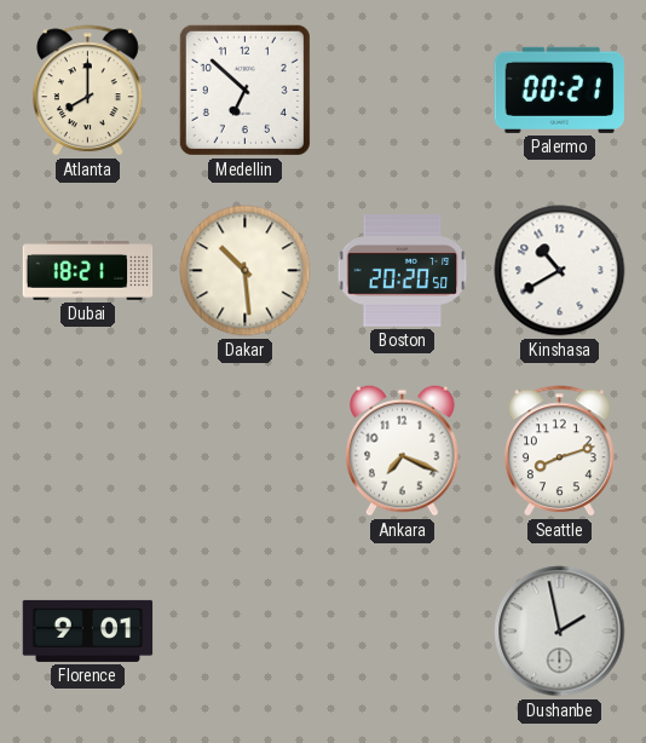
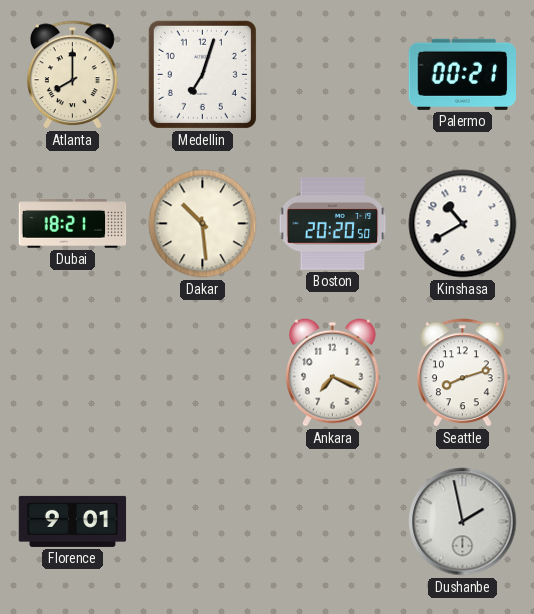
Medellin: 6:52 -> 7:03 (202, 74)
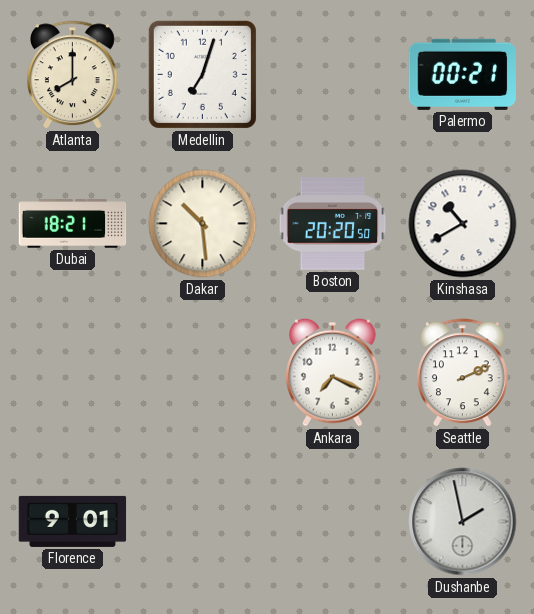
Seattle: 8:12 -> 2:11 (462, 373)
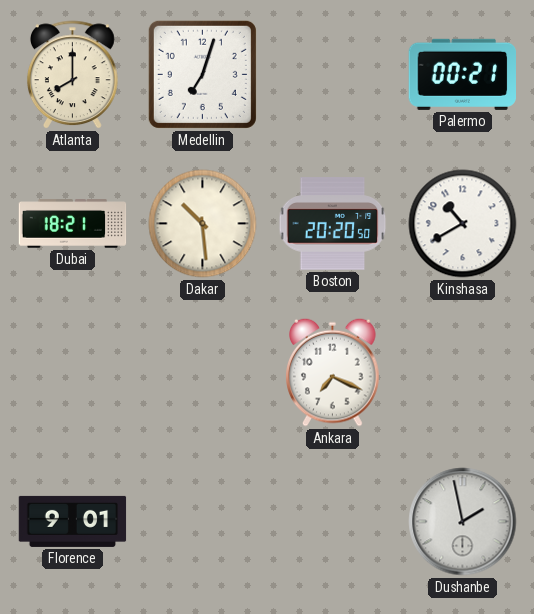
Seattle: 2:11 -> none (462, 373)
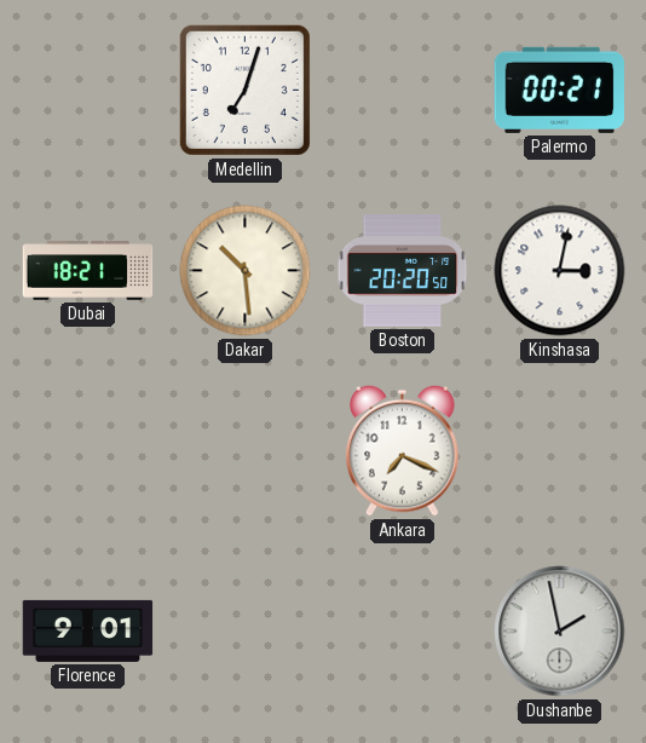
Atlanta: 8:00 -> none (72, 75)
Kinshasa: 10:40 -> 3:02 (560, 271)
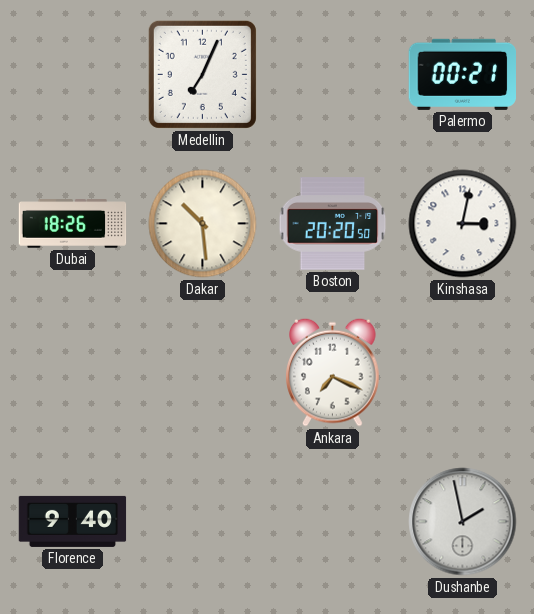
Medellin: 7:03 -> 7:04 (202, 74)
Dubai: 18:21 -> 18:26 (73, 224)
Florence: 9:01 -> 9:40 (73, 521)
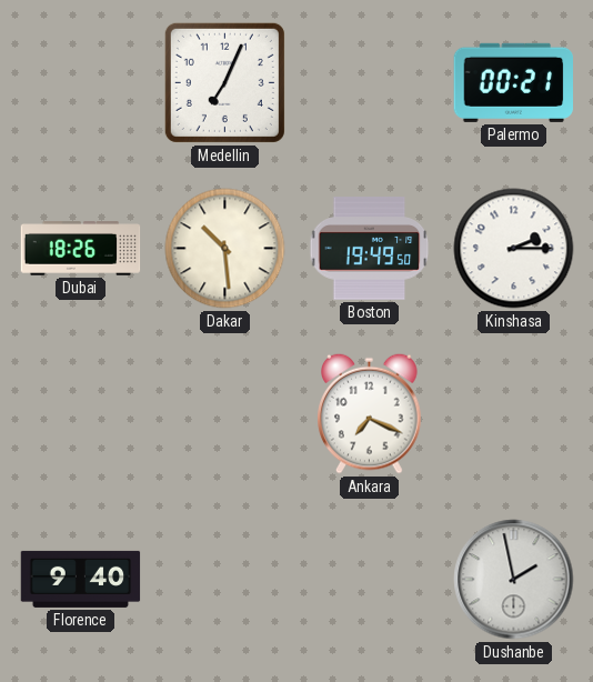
Boston: 20:20 -> 19:49 (370, 249)
Kinshasa: 3:02 -> 2:15 (514, 249)
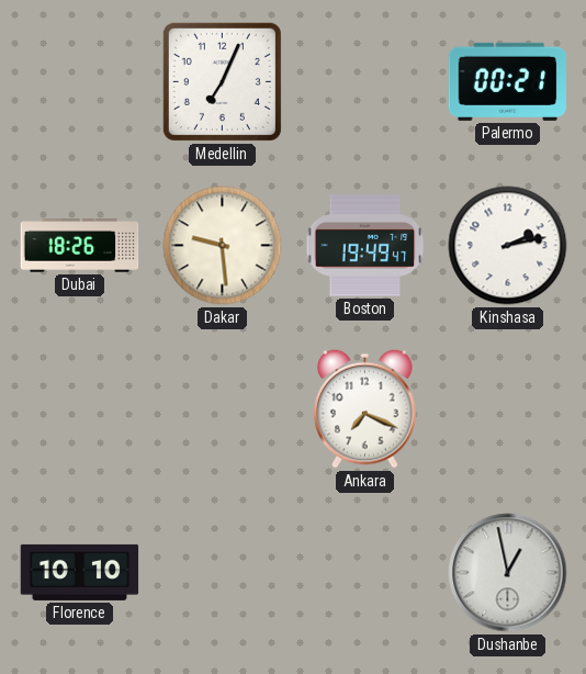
Dakar: 10:29 -> 9:29 (223, 246)
Boston: 19:49:50 -> 19:49:47 (365, 246)
Kinshasa: 2:15 -> 2:13 (508, 246)
Florence: 9:40 -> 10:10 (80, 572)
Dushanbe: 1:58 -> 12:58 (508, 573)
